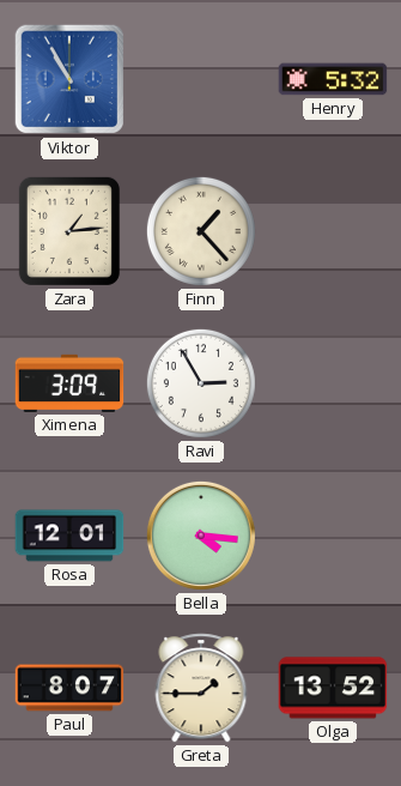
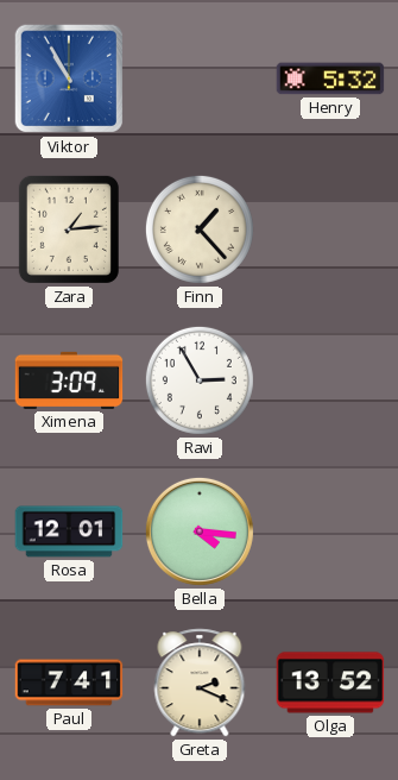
Paul: 8:07 -> 7:41 (69, 682)
Greta: 1:45 -> 2:19 (200, 682)
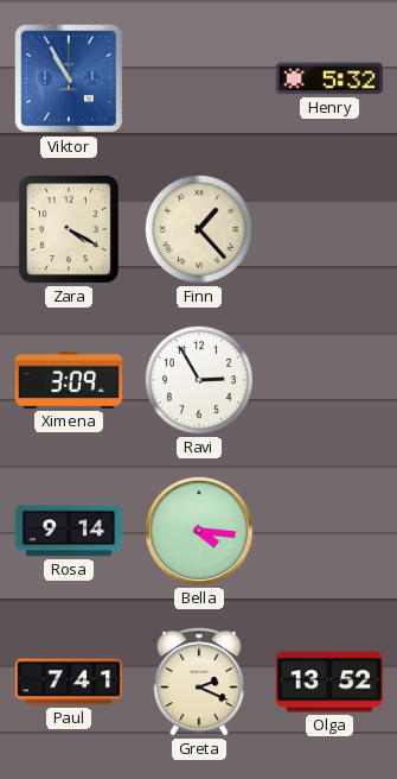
Zara: 1:14 -> 4:20 (69, 229)
Rosa: 12:01 -> 9:14 (69, 531)
